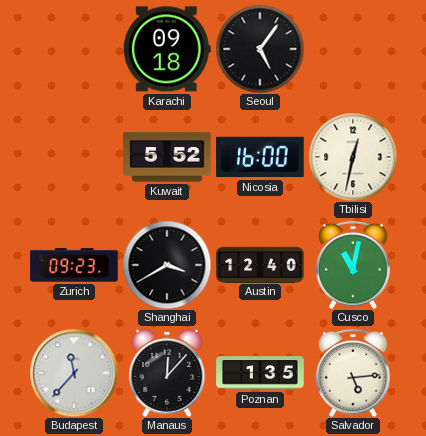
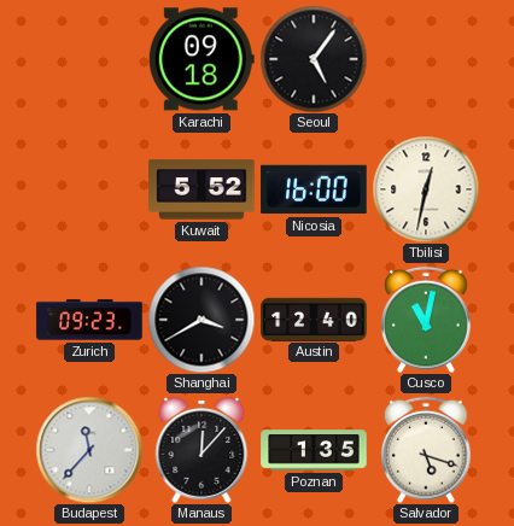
Salvador: 5:14 -> 5:18 (426, 450)
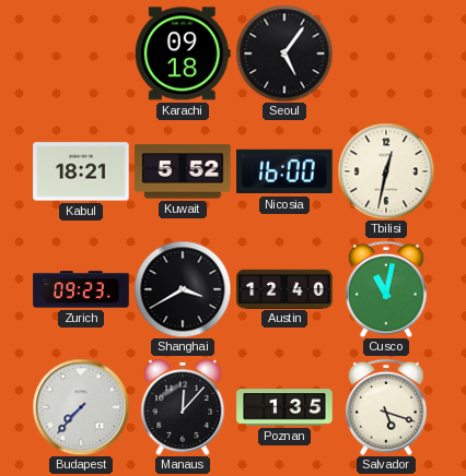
Kabul: none -> 18:21 (81, 171)
Budapest: 11:37 -> 7:37 (81, 407)
